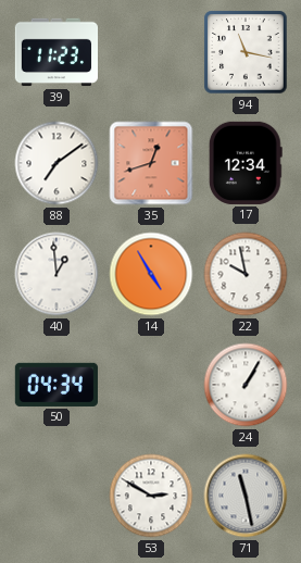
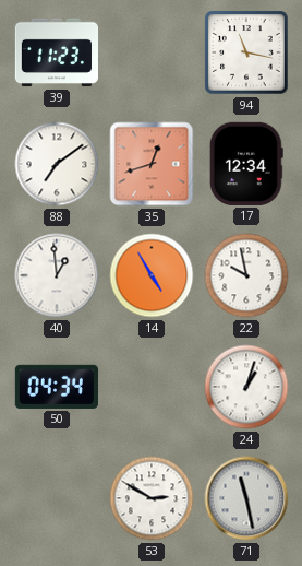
24: 1:05 -> 1:03 (246, 387)
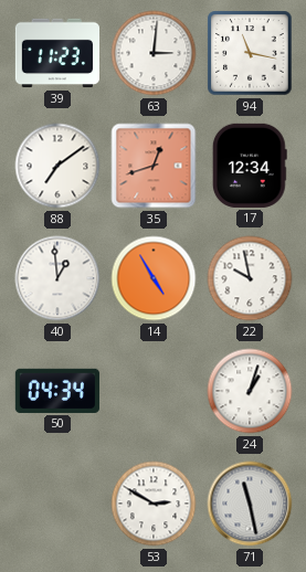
63: none -> 3:01 (154, 53)
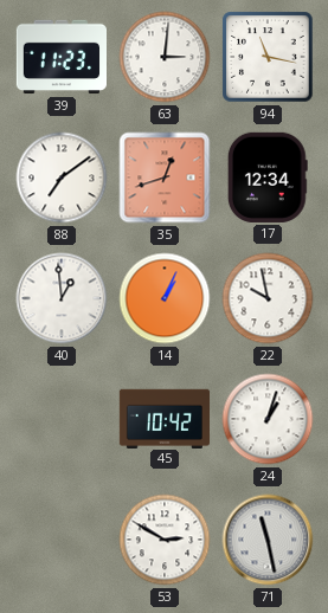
14: 4:55 -> 1:04 (165, 298)
50: 04:34 -> none (57, 391)
45: none -> 10:42 (163, 418)
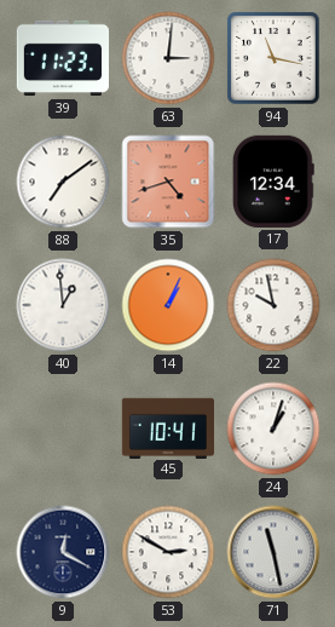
35: 12:42 -> 4:42 (168, 182)
45: 10:42 -> 10:41 (167, 427)
9: none -> 12:20 (63, 552)
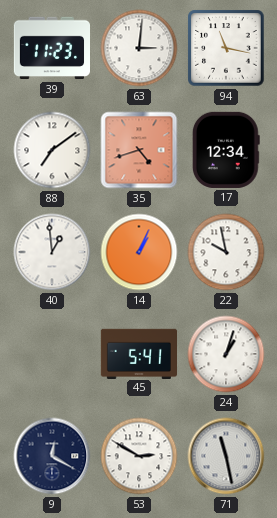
45: 10:41 -> 5:41 (138, 353)
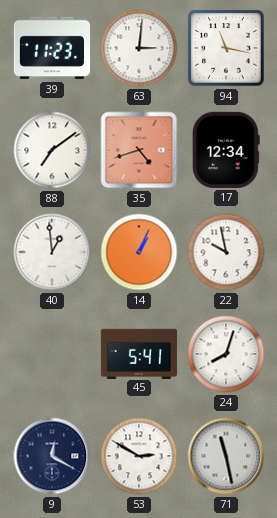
24: 1:03 -> 8:03 (226, 354)
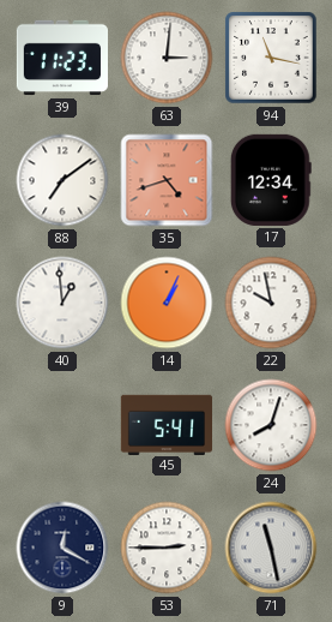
53: 2:50 -> 2:45 (167, 548)
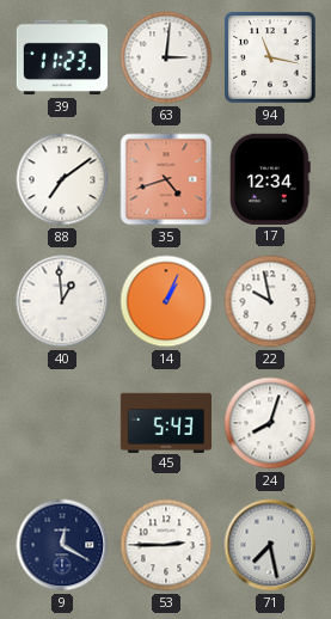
45: 5:41 -> 5:43 (165, 422)
71: 11:28 -> 7:28 (270, 545)
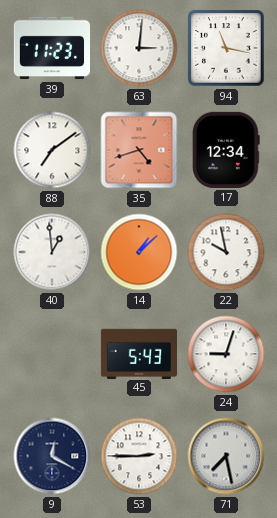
14: 1:04 -> 1:08 (139, 252)
24: 8:03 -> 9:03 (226, 354)
